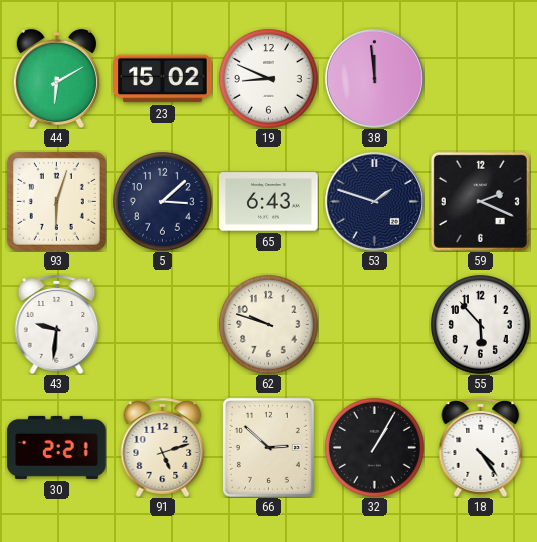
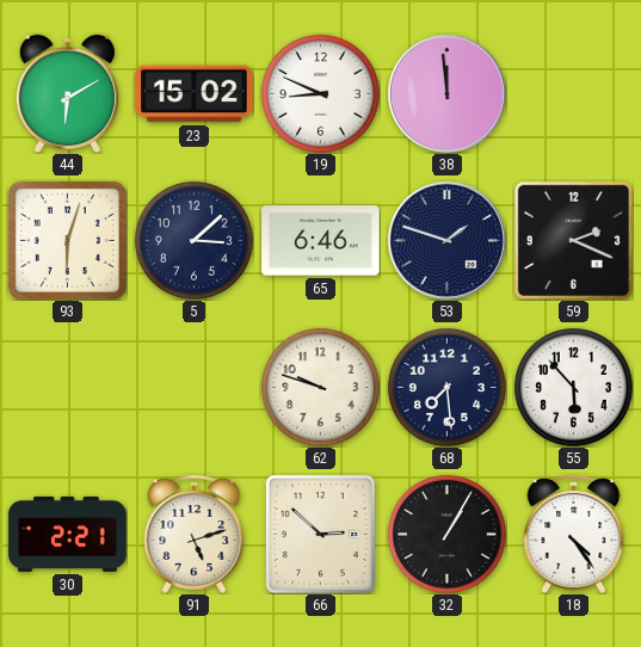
65: 6:43 -> 6:46 (321, 241)
43: 9:31 -> none (57, 324)
68: none -> 7:29 (448, 388)
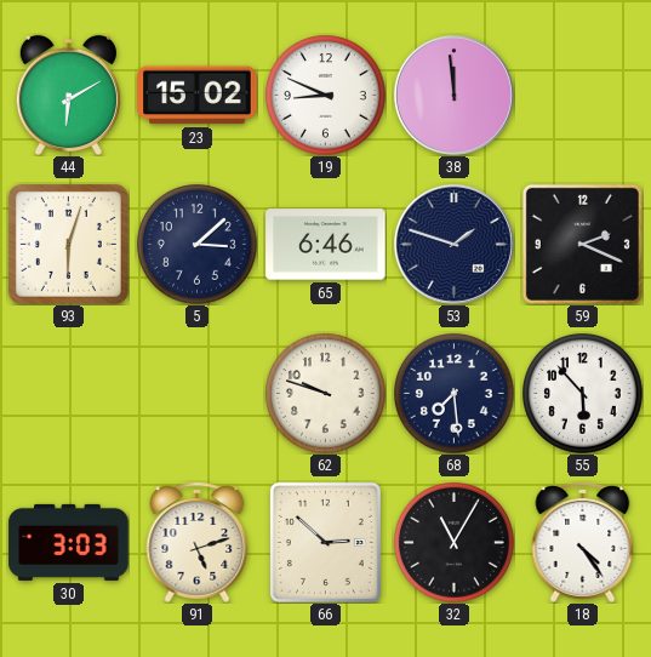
30: 2:21 -> 3:03 (69, 542)
32: 1:05 -> 11:05 (455, 543)
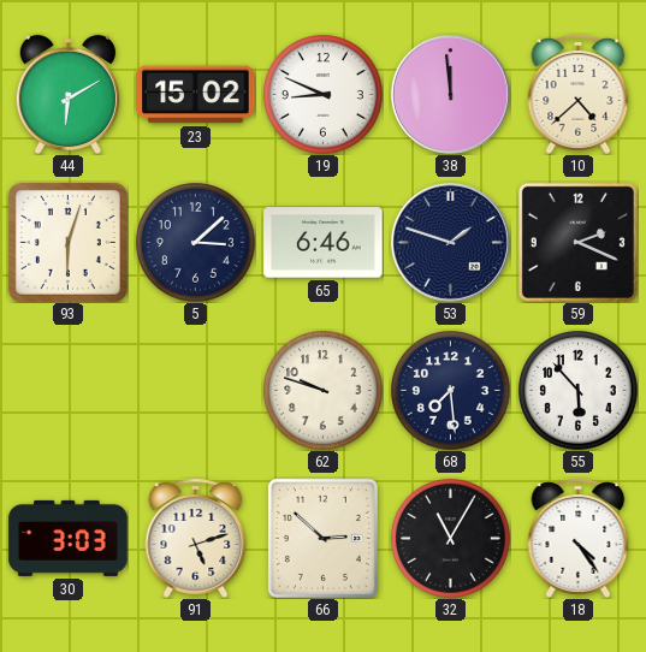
10: none -> 4:38 (579, 94)
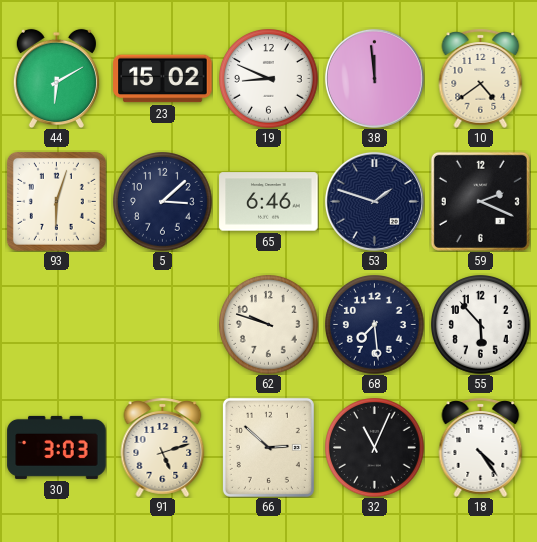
10: 4:38 -> 4:39 (481, 78)
32: 11:05 -> 11:04 (375, 448)
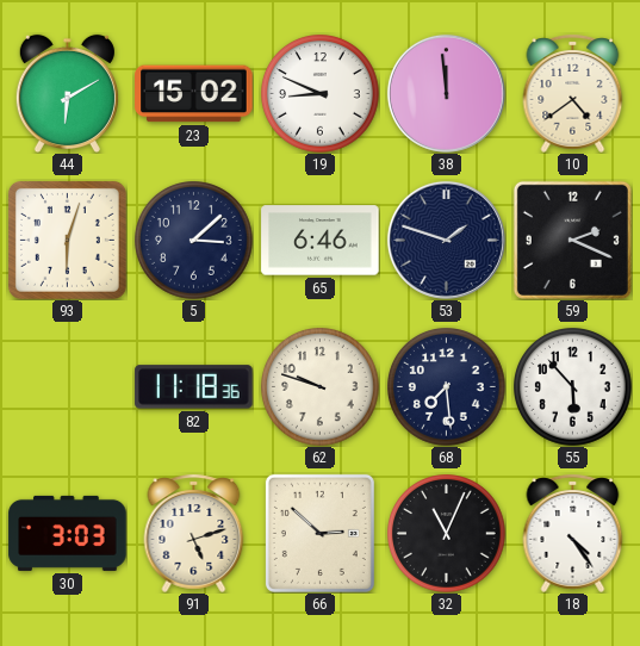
82: none -> 11:18 (194, 387)
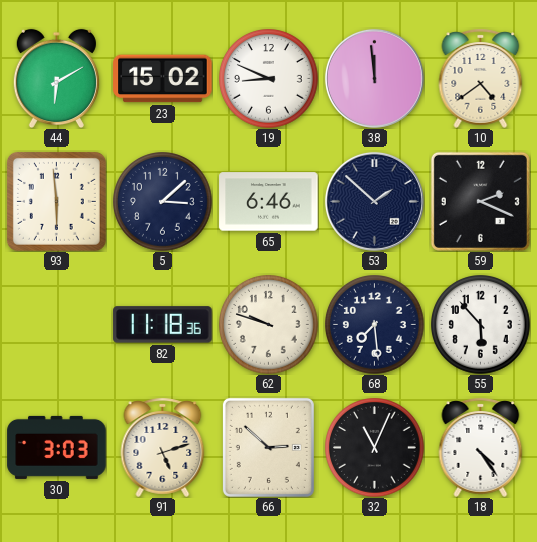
93: 6:03 -> 5:59 (56, 201)
53: 1:48 -> 1:52 (374, 201)
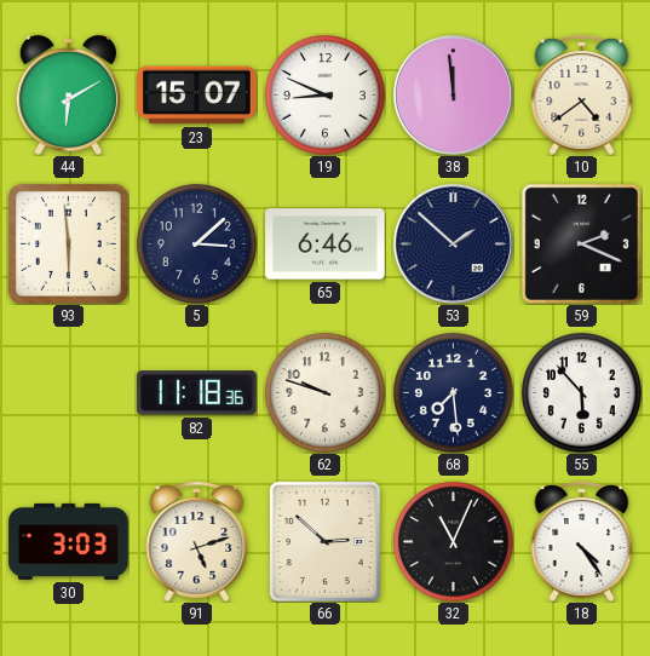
23: 15:02 -> 15:07 (197, 96)
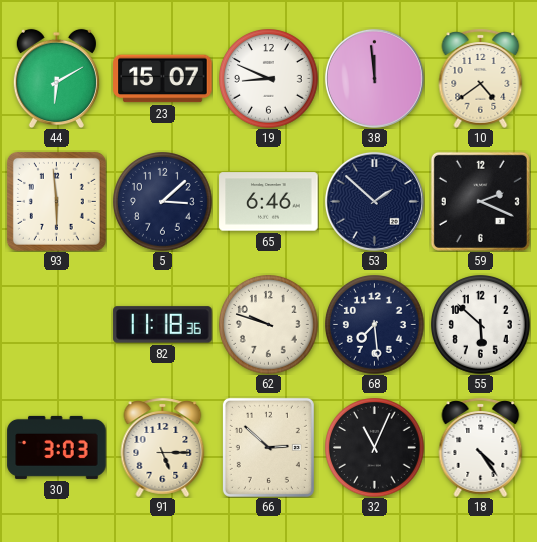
55: 5:53 -> 5:52 (481, 325)
91: 5:12 -> 5:15 (163, 447)
